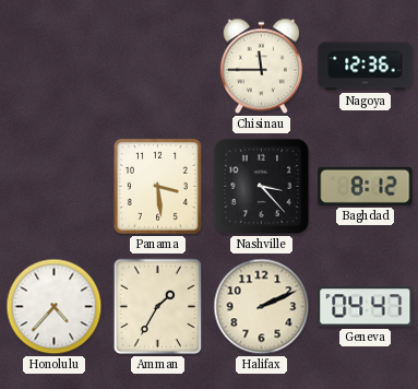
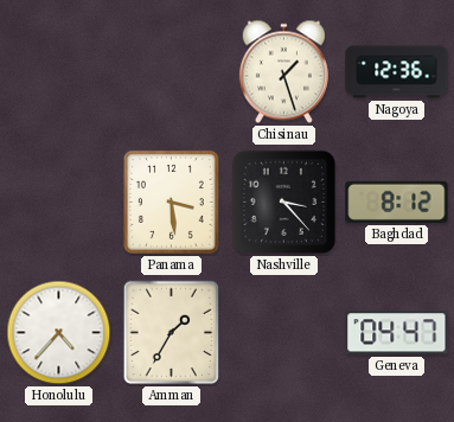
Chisinau: 11:45 -> 1:27 (283, 72)
Halifax: 2:11 -> none (262, 307)
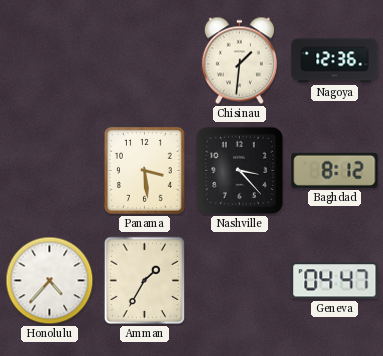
Chisinau: 1:27 -> 1:31 (239, 61)
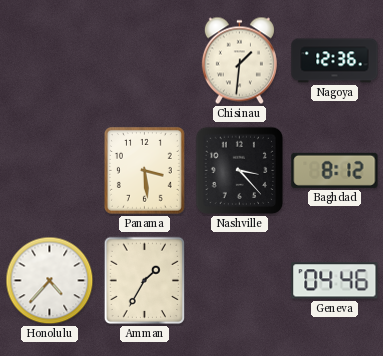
Geneva: 04:47 -> 04:46 (335, 281)
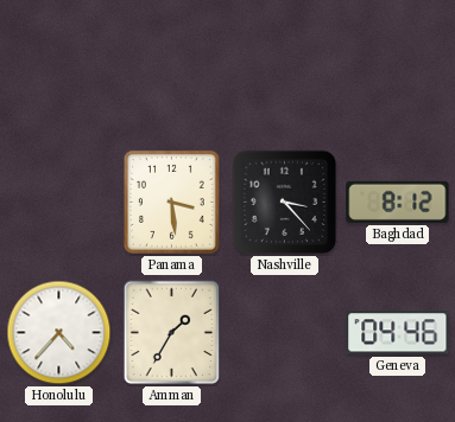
Chisinau: 1:31 -> none (239, 61)
Nagoya: 12:36 -> none (335, 61)
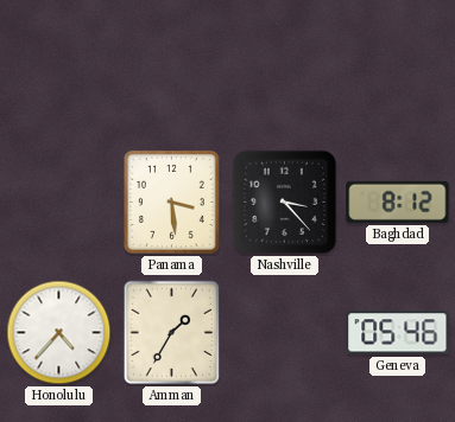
Geneva: 04:46 -> 05:46 (398, 333)
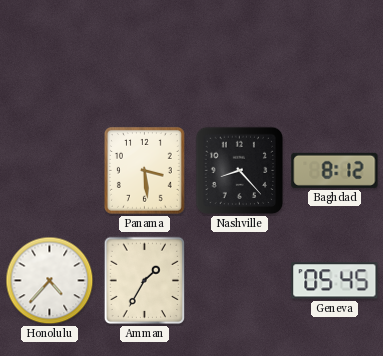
Nashville: 3:23 -> 8:23 (240, 171)
Geneva: 05:46 -> 05:45 (335, 281)
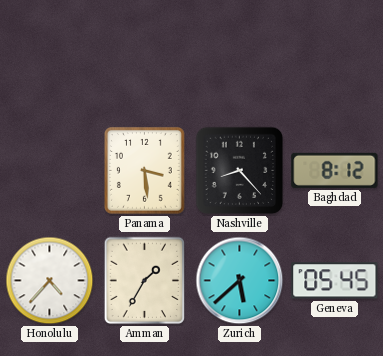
Zurich: none -> 5:38 (240, 281)
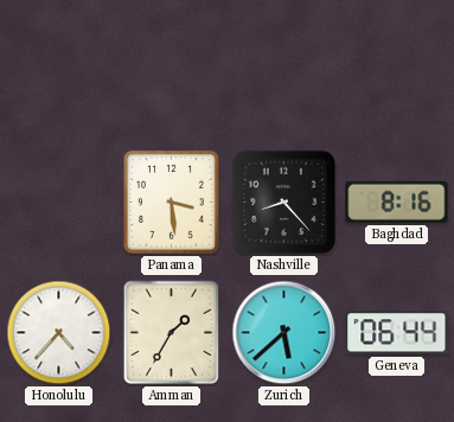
Baghdad: 8:12 -> 8:16 (397, 202)
Geneva: 05:45 -> 06:44 (397, 333)
